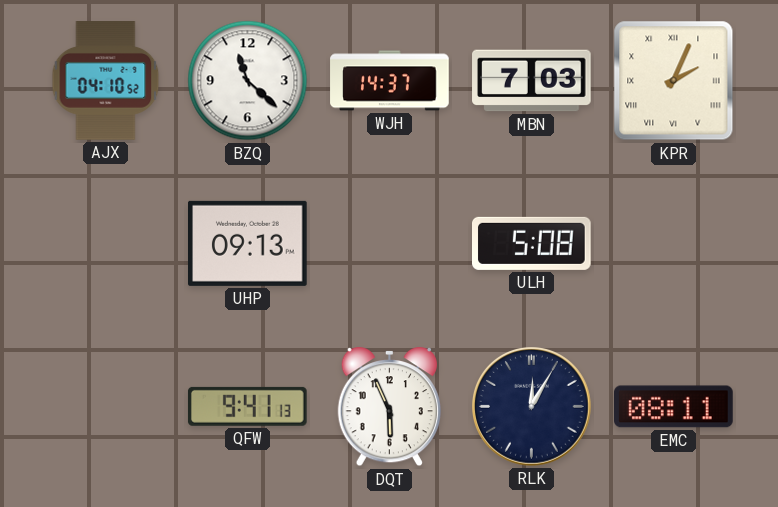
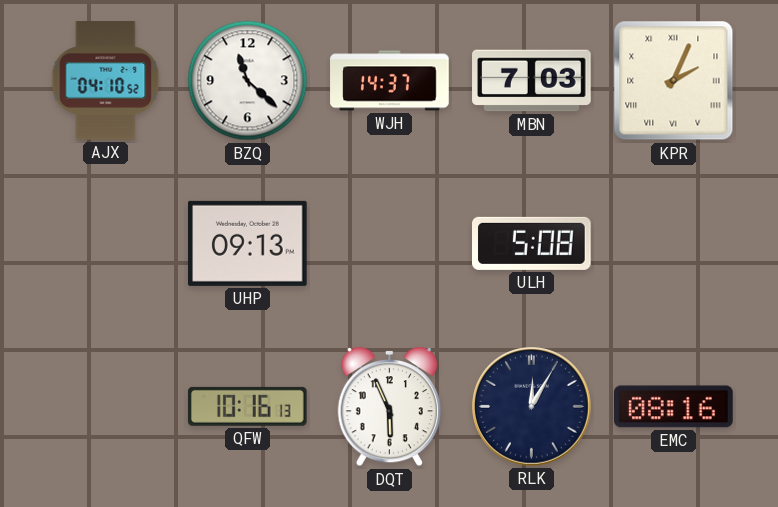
QFW: 9:41 -> 10:16 (247, 406)
EMC: 08:11 -> 08:16 (674, 407)
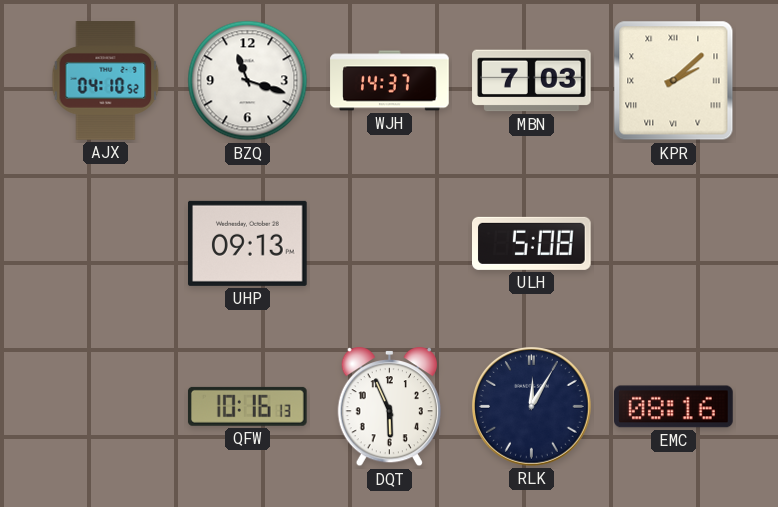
BZQ: 11:22 -> 11:18 (248, 81)
KPR: 2:04 -> 2:08 (674, 81)
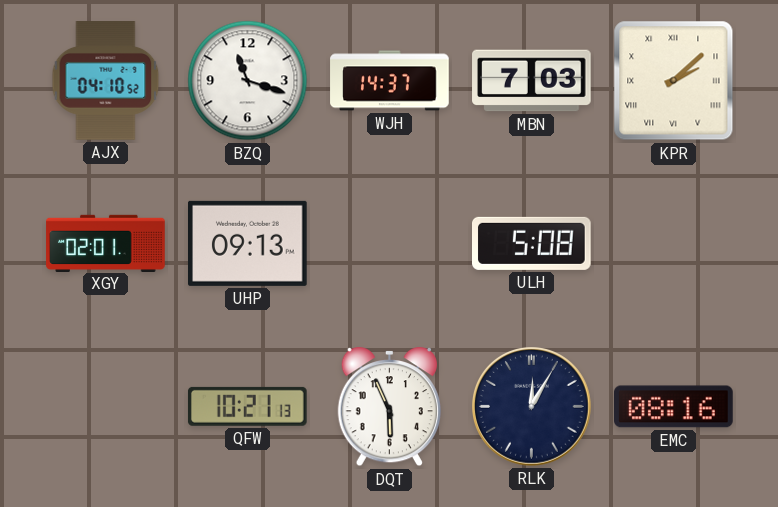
XGY: none -> 02:01 (106, 243)
QFW: 10:16 -> 10:21 (247, 406)
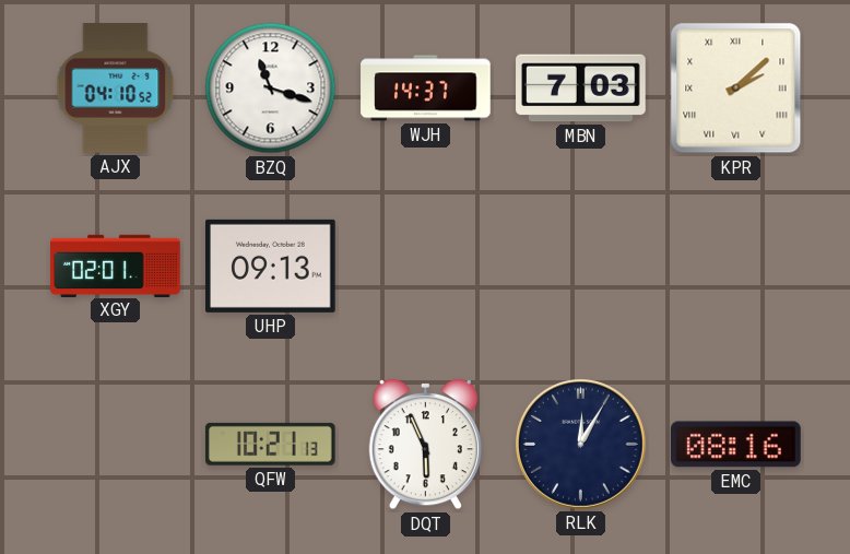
ULH: 5:08 -> none (532, 243)
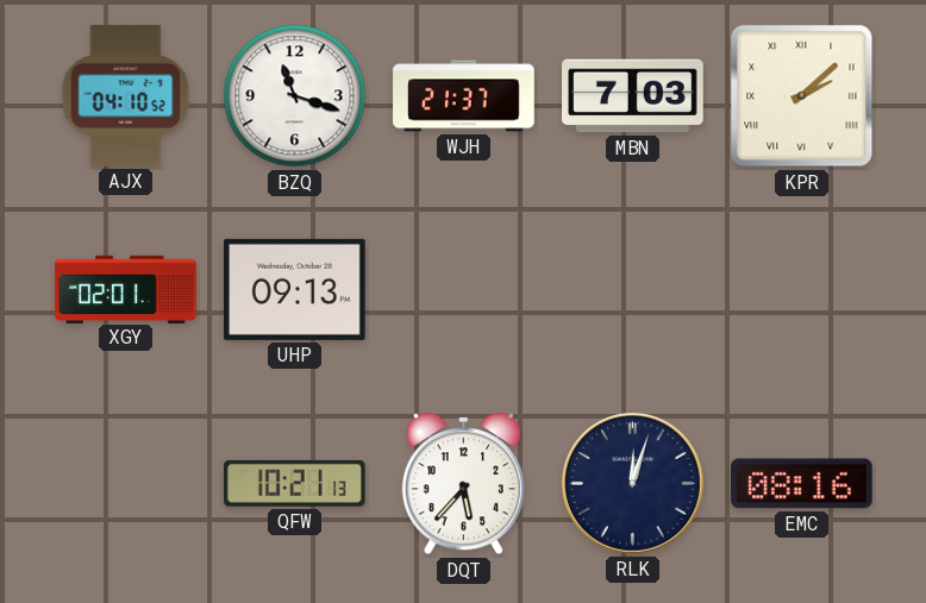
WJH: 14:37 -> 21:37 (464, 96)
DQT: 5:56 -> 5:37 (463, 485)
RLK: 12:05 -> 12:03 (633, 484)
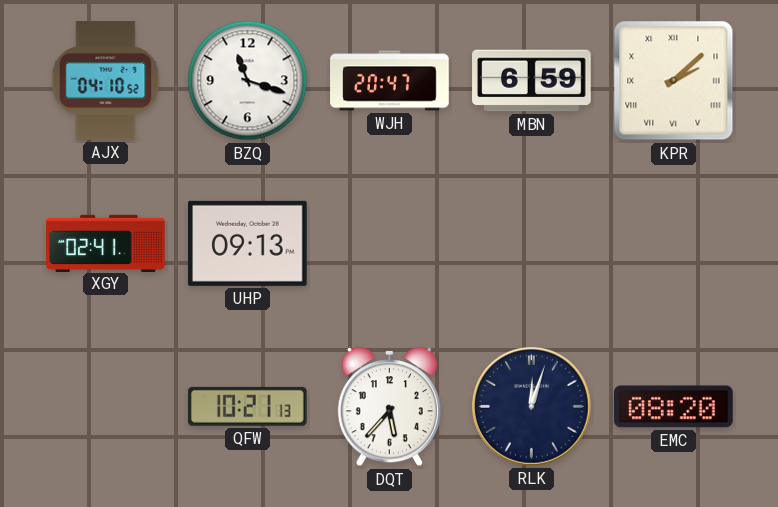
WJH: 21:37 -> 20:47 (390, 81)
MBN: 7:03 -> 6:59 (532, 81)
XGY: 02:01 -> 02:41 (106, 243)
EMC: 08:16 -> 08:20 (674, 407)
